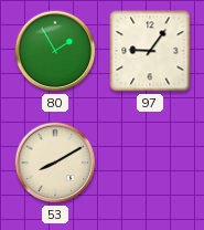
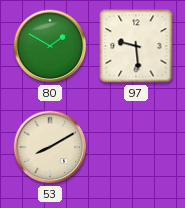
80: 1:55 -> 1:50 (50, 46)
97: 9:06 -> 9:29 (136, 46)
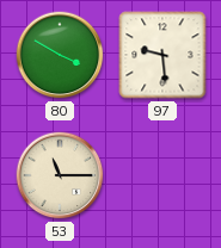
80: 1:50 -> 3:50 (60, 55)
53: 8:10 -> 11:15 (60, 175)
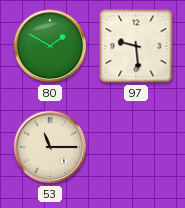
80: 3:50 -> 1:50 (50, 46)
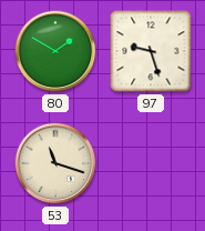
97: 9:29 -> 9:27 (151, 51)
53: 11:15 -> 11:18 (55, 163)
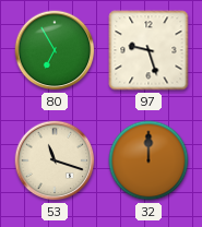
80: 1:50 -> 6:55 (55, 50)
32: none -> 12:00 (148, 160)
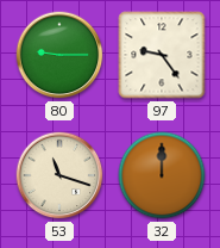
80: 6:55 -> 9:15 (59, 55)
97: 9:27 -> 9:24 (162, 55)
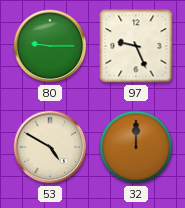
97: 9:24 -> 9:26 (136, 46)
53: 11:18 -> 4:50 (50, 147)
